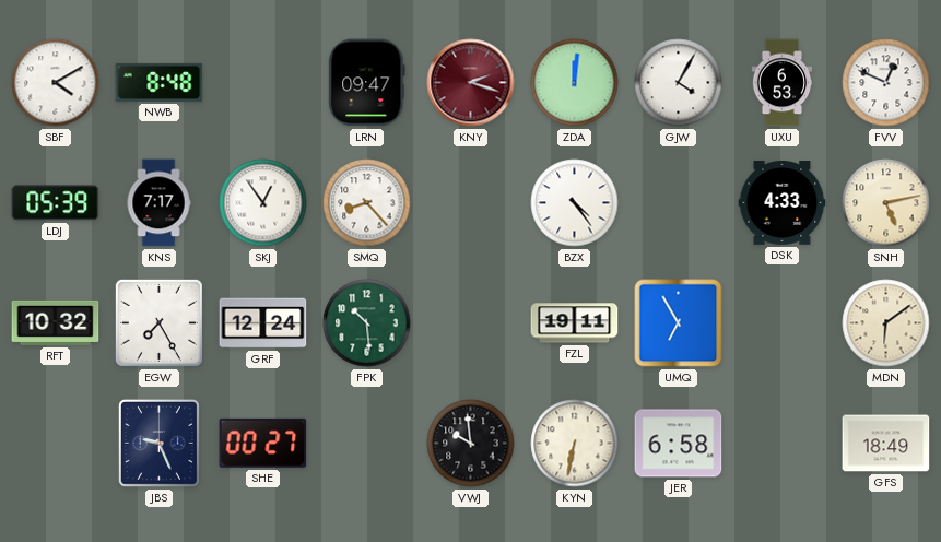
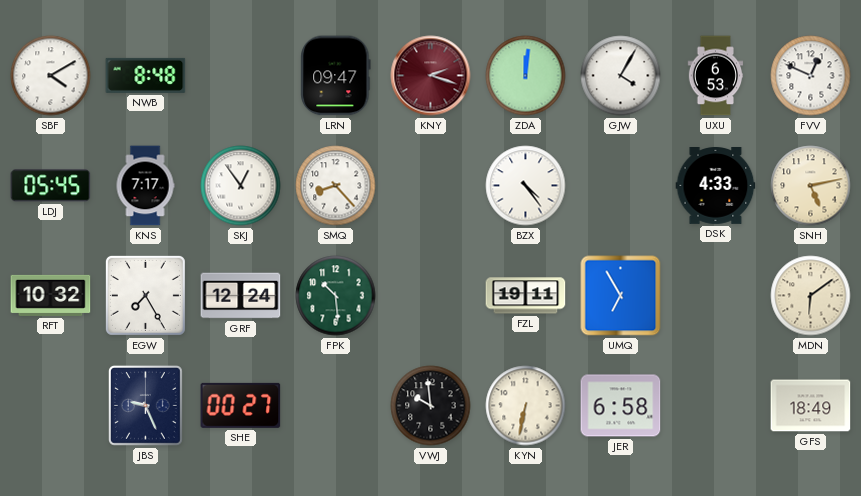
LDJ: 05:39 -> 05:45 (51, 186)
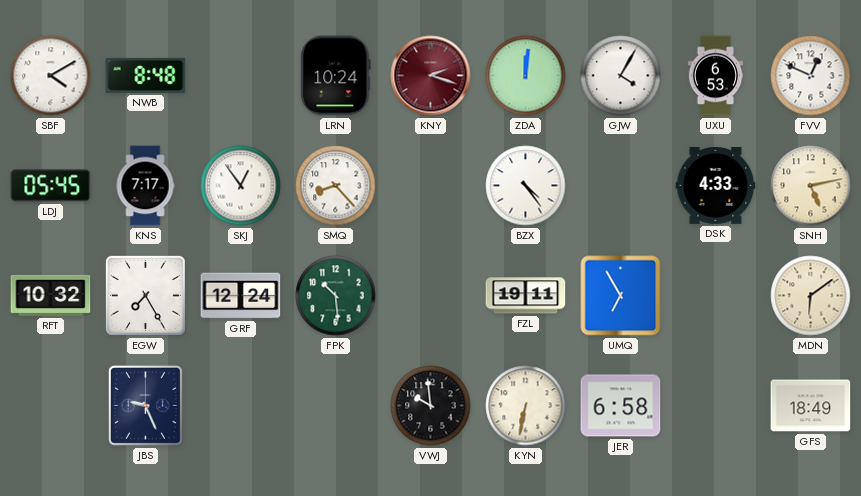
LRN: 09:47 -> 10:24 (336, 76)
SHE: 00:27 -> none (241, 405)
